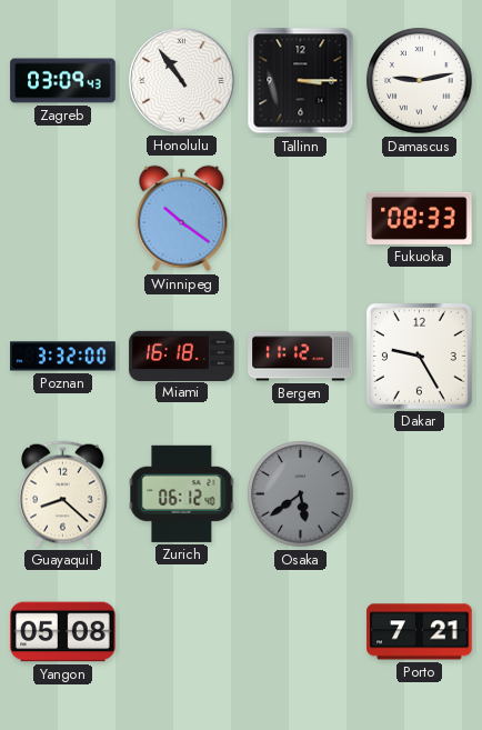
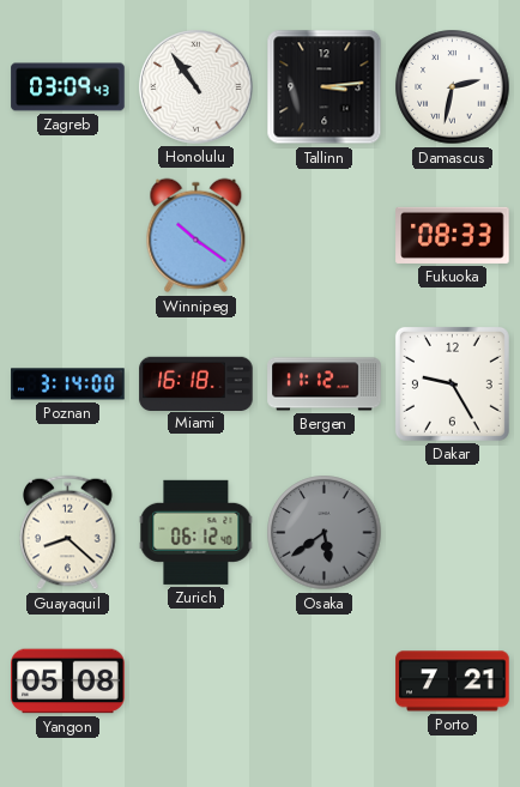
Tallinn: 3:15 -> 3:14 (325, 87)
Damascus: 9:13 -> 2:32 (453, 87)
Poznan: 3:32 -> 3:14 (68, 385)
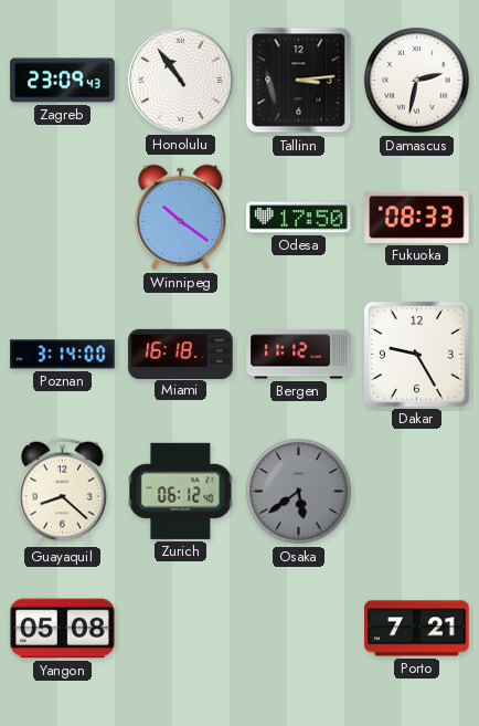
Zagreb: 03:09 -> 23:09 (63, 81)
Odesa: none -> 17:50 (299, 218)
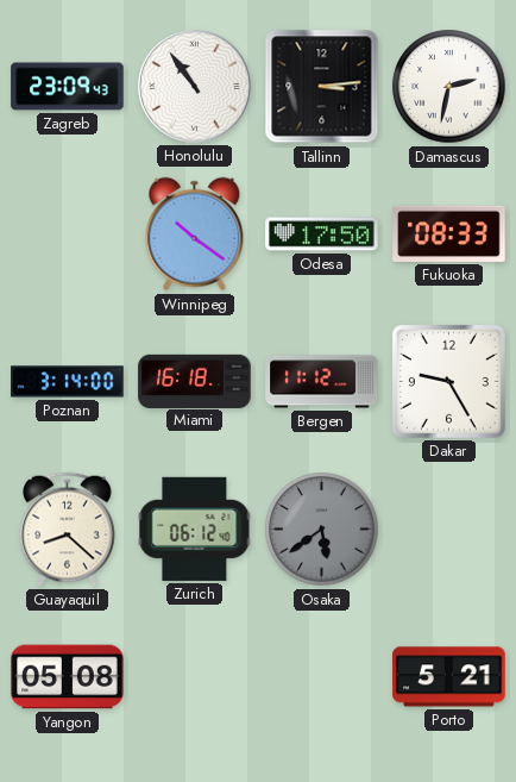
Porto: 7:21 -> 5:21 (449, 677)
